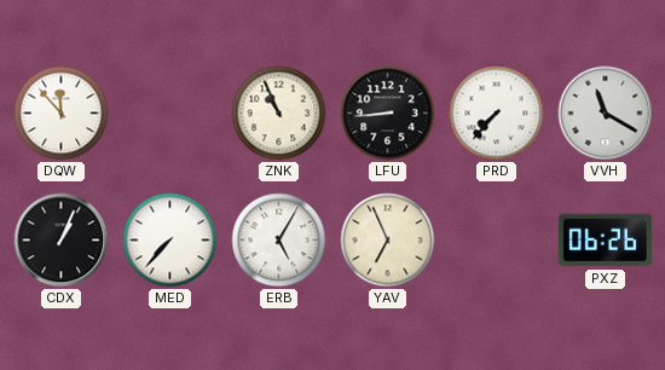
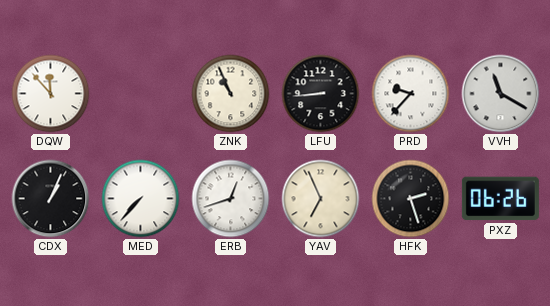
PRD: 7:37 -> 9:37 (411, 94)
ERB: 5:05 -> 12:42 (231, 199)
HFK: none -> 2:27 (411, 199)
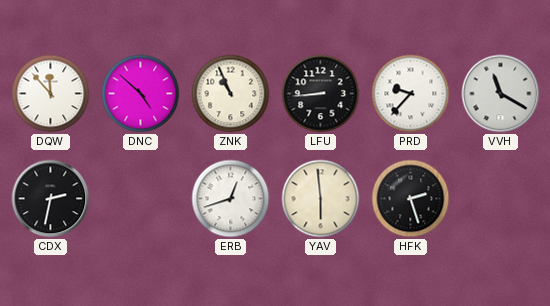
DNC: none -> 4:52 (141, 94)
CDX: 1:04 -> 2:32 (51, 199)
MED: 7:37 -> none (141, 199)
YAV: 6:56 -> 5:59 (321, 199)
PXZ: 06:26 -> none (500, 199)
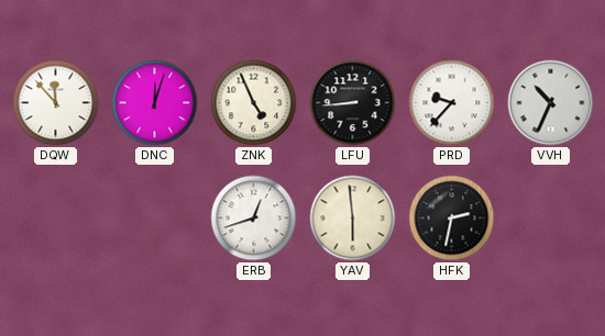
DNC: 4:52 -> 12:03 (155, 103)
ZNK: 10:56 -> 4:56 (254, 103)
VVH: 11:20 -> 10:34 (551, 103)
CDX: 2:32 -> none (51, 199)
HFK: 2:27 -> 2:32 (452, 219)
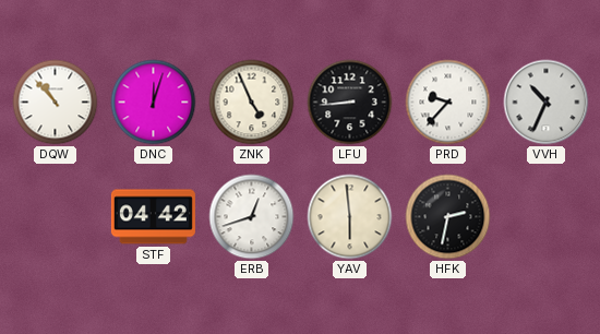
DQW: 11:53 -> 10:53 (56, 103)
STF: none -> 04:42 (153, 217)
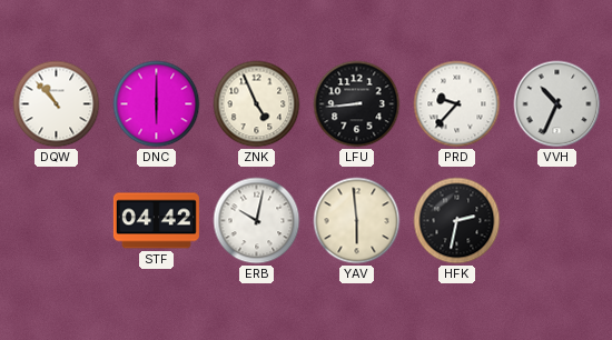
DNC: 12:03 -> 6:00 (157, 104)
ERB: 12:42 -> 10:02 (257, 221)
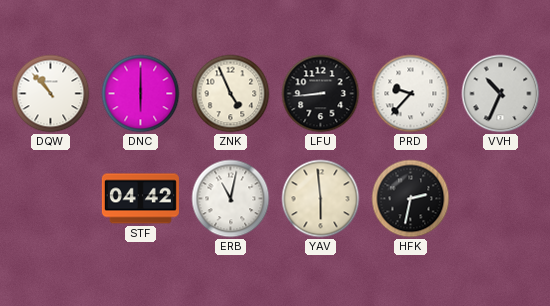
ERB: 10:02 -> 11:02 (231, 199)
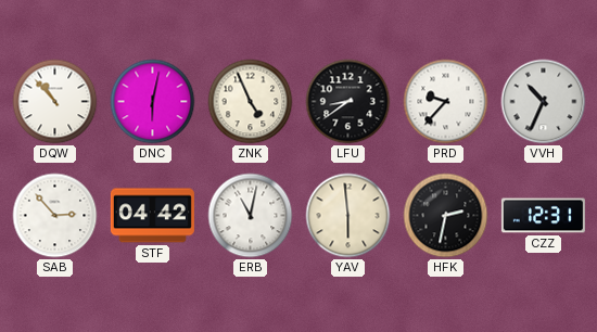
DNC: 6:00 -> 6:02 (153, 102)
LFU: 8:44 -> 8:39 (348, 102)
SAB: none -> 2:53 (55, 216)
CZZ: none -> 12:31 (543, 216)
